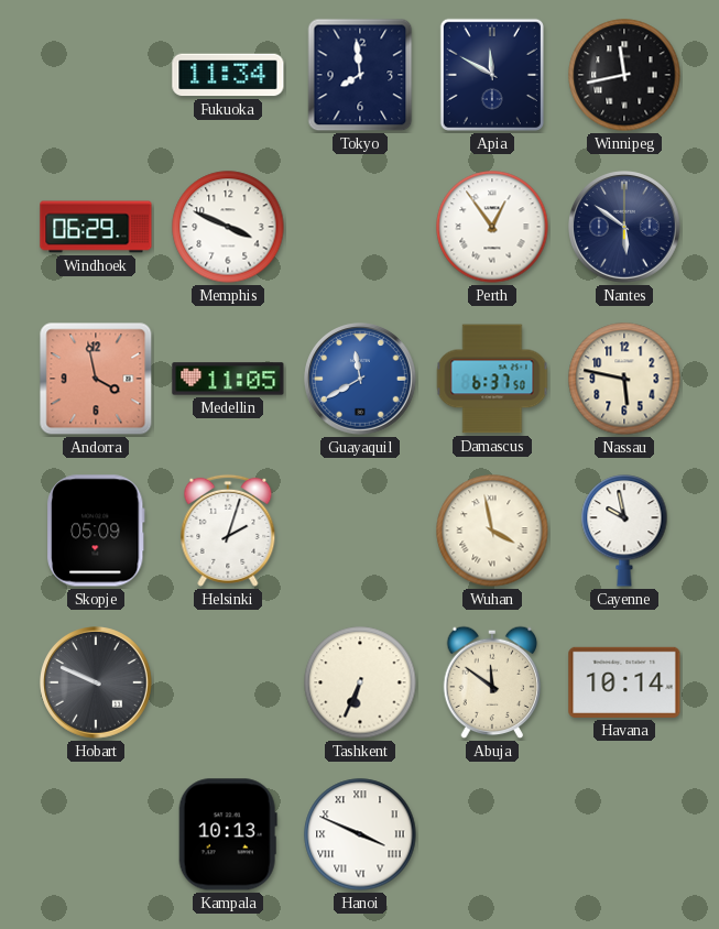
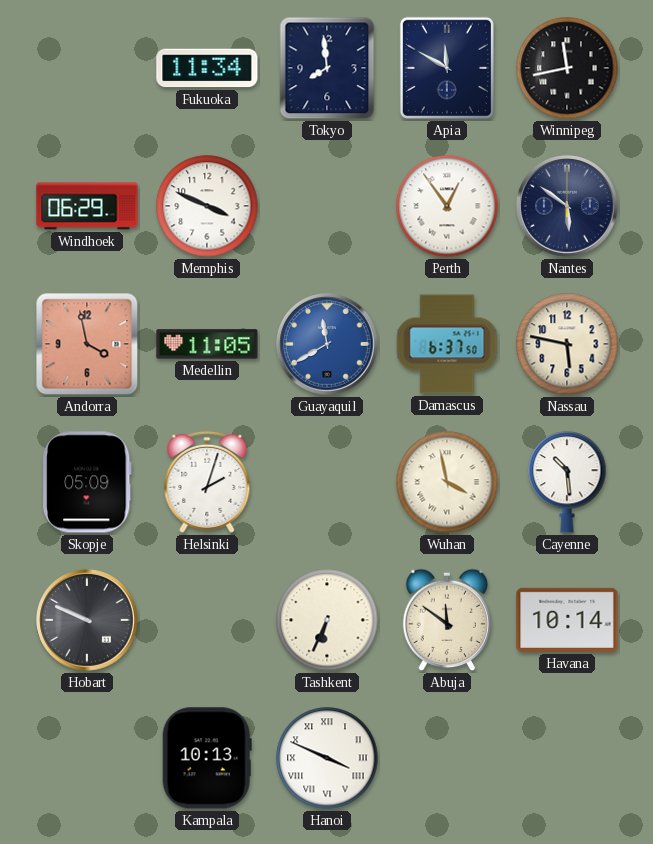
Cayenne: 9:58 -> 10:29 (567, 482)
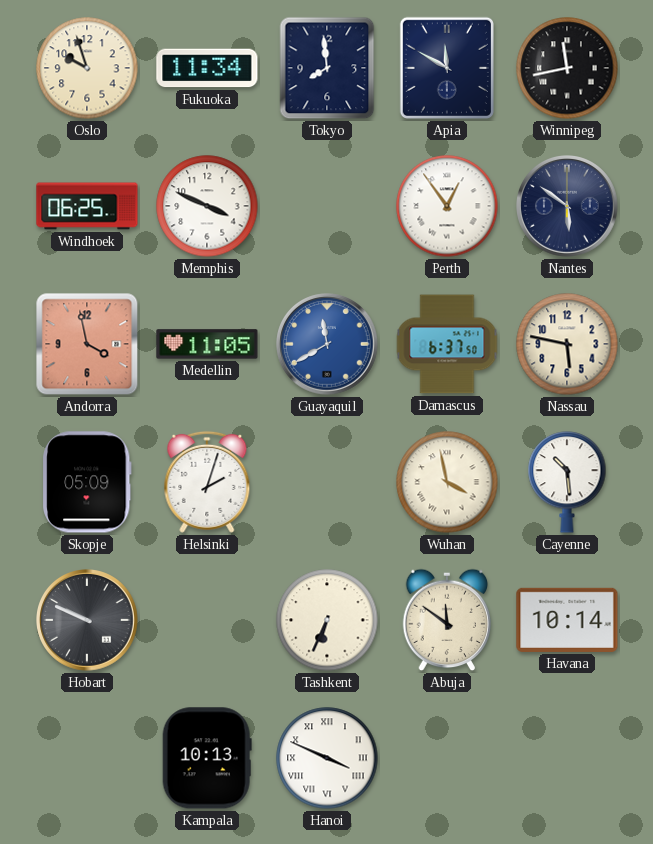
Oslo: none -> 9:57 (87, 68)
Windhoek: 06:29 -> 06:25 (87, 206)
